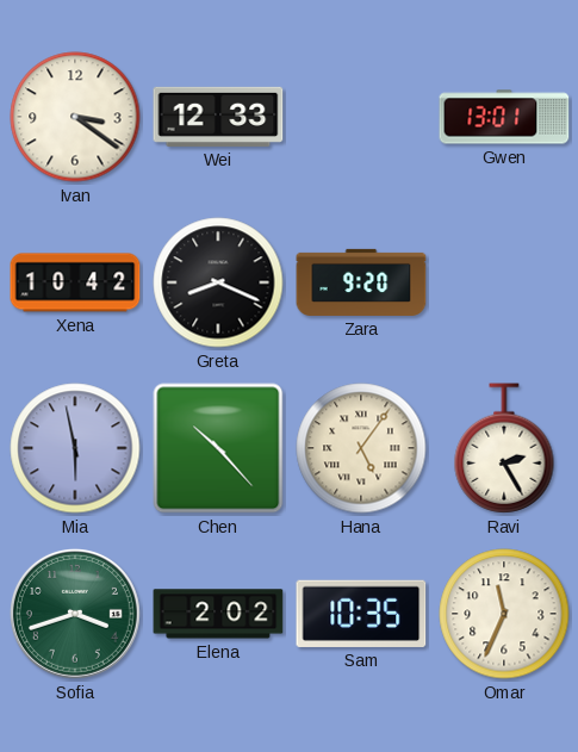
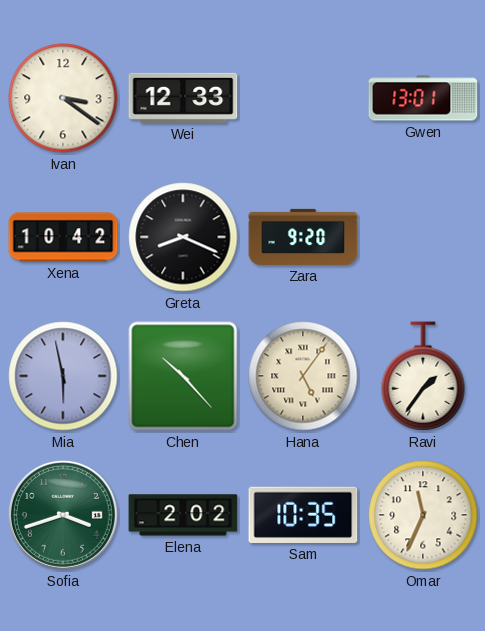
Ravi: 2:25 -> 1:36 (423, 376)
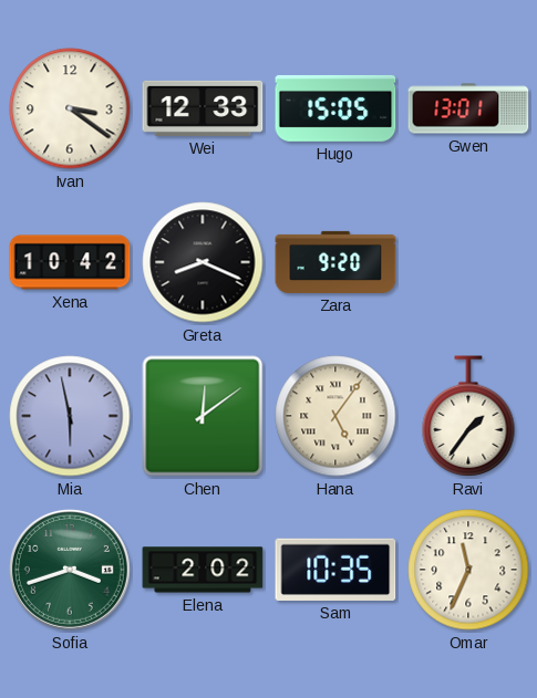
Hugo: none -> 15:05 (335, 108)
Chen: 10:23 -> 12:09 (203, 416)
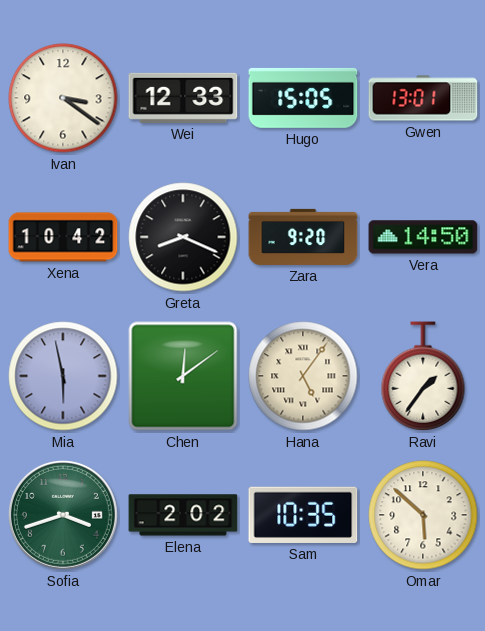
Vera: none -> 14:50 (423, 237)
Omar: 11:34 -> 5:52 (423, 515)
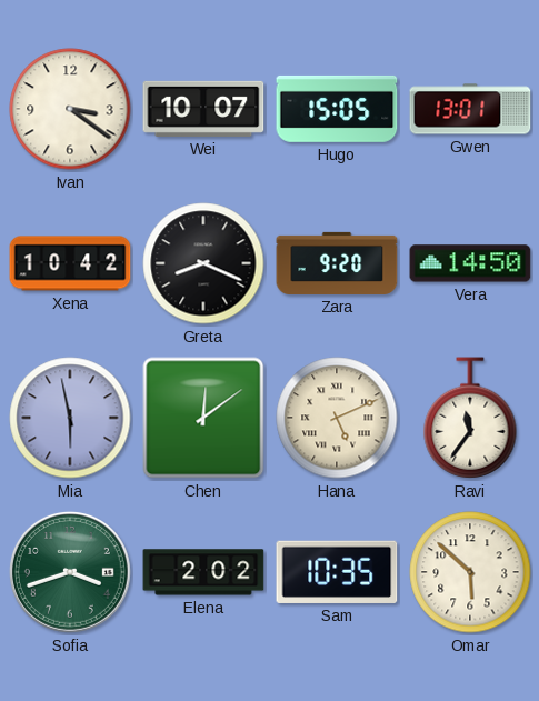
Wei: 12:33 -> 10:07 (203, 109)
Hana: 5:06 -> 5:11 (337, 418)
Ravi: 1:36 -> 11:36 (470, 418)
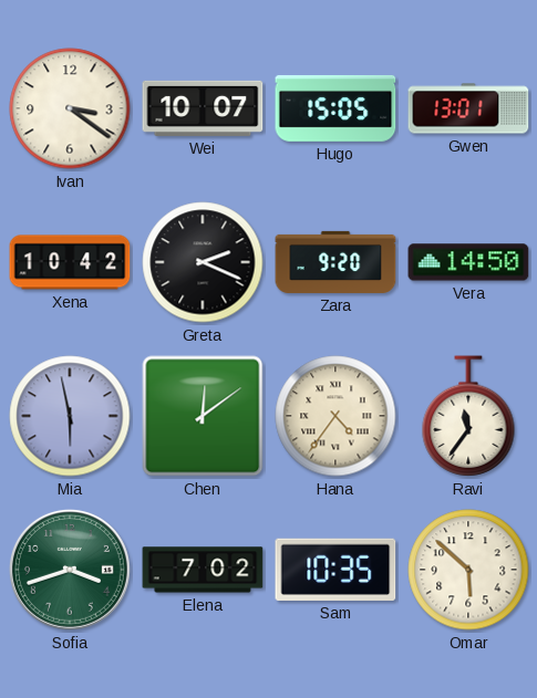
Greta: 8:19 -> 2:19 (203, 262)
Hana: 5:11 -> 4:36 (335, 416)
Elena: 2:02 -> 7:02 (203, 570)
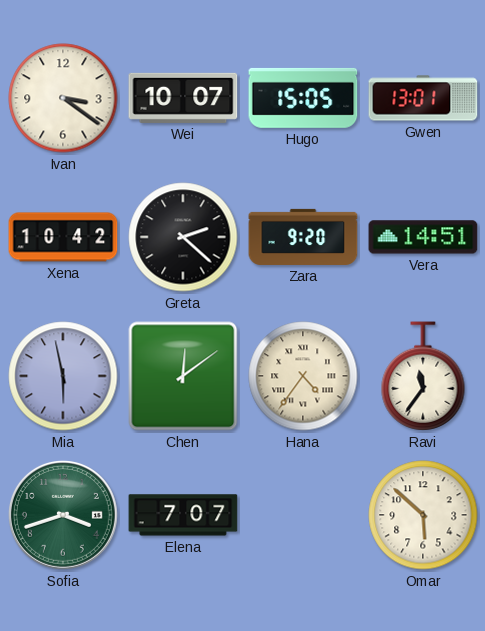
Greta: 2:19 -> 2:22 (183, 237)
Vera: 14:50 -> 14:51 (423, 237)
Elena: 7:02 -> 7:07 (183, 515)
Sam: 10:35 -> none (335, 570)
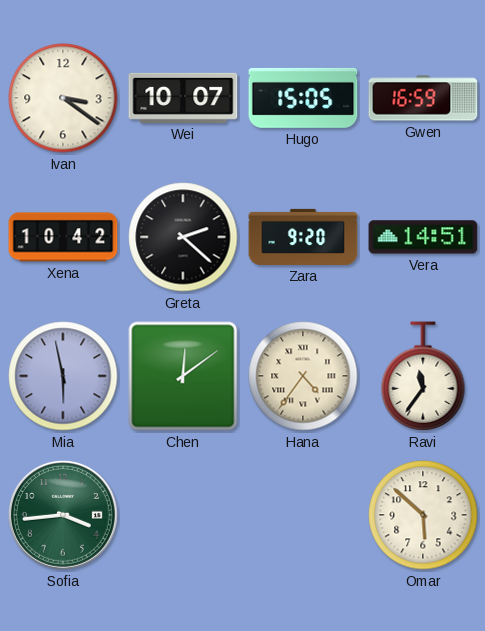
Gwen: 13:01 -> 16:59 (423, 98)
Sofia: 3:42 -> 3:44 (63, 515)
Elena: 7:07 -> none (183, 515)
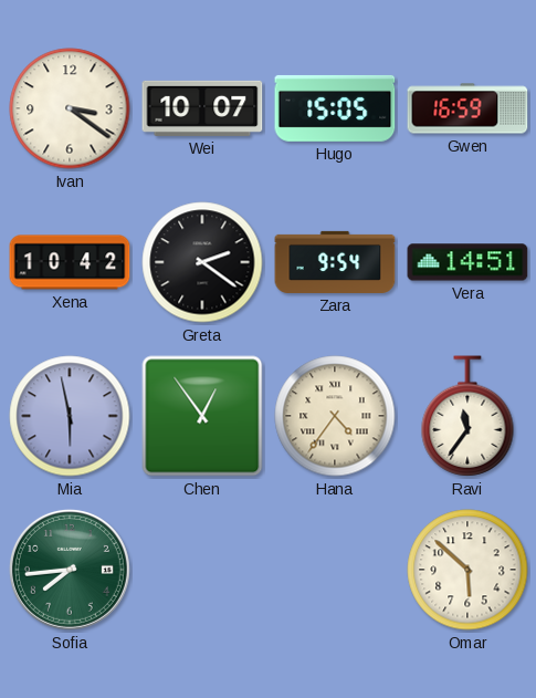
Greta: 2:22 -> 2:21 (202, 262)
Zara: 9:20 -> 9:54 (335, 262)
Chen: 12:09 -> 12:54 (202, 416)
Sofia: 3:44 -> 7:44 (70, 570)
